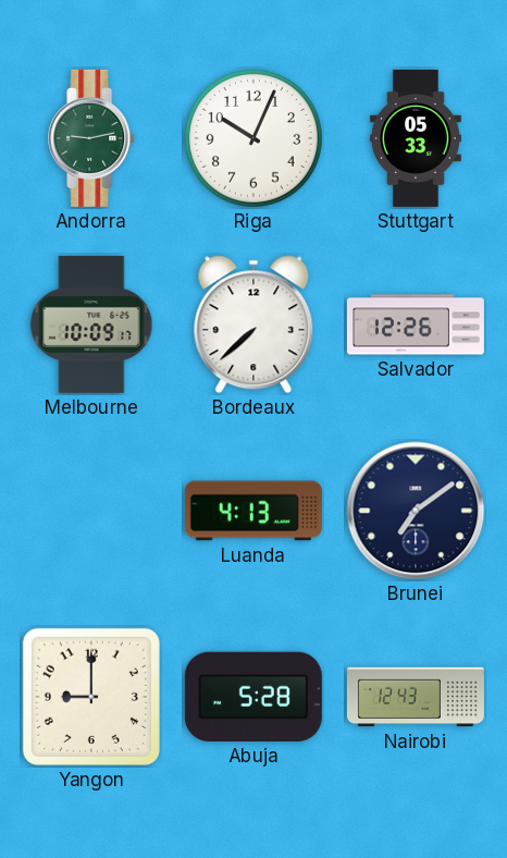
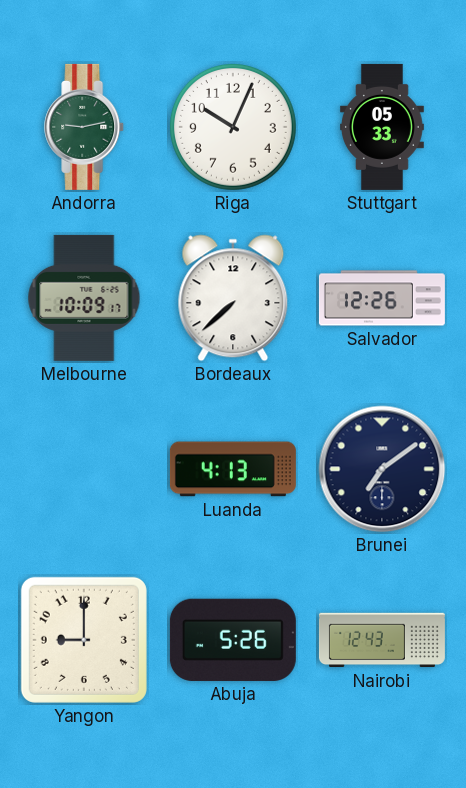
Abuja: 5:28 -> 5:26 (233, 640)
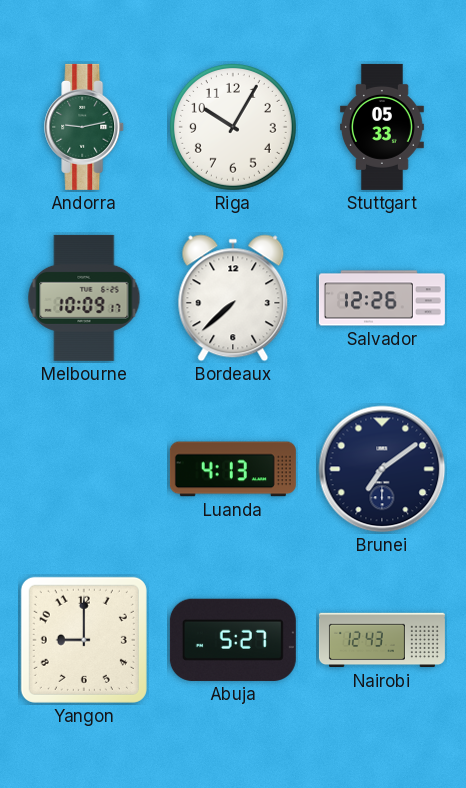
Riga: 10:04 -> 10:05 (233, 127)
Abuja: 5:26 -> 5:27 (233, 640)
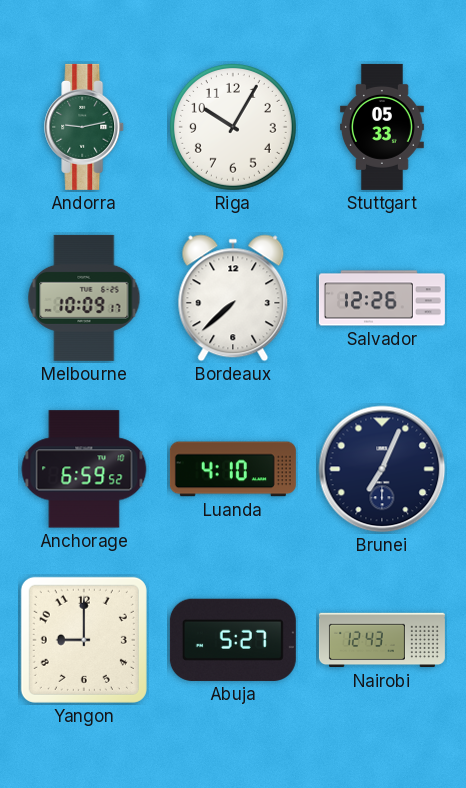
Anchorage: none -> 6:59 (84, 469)
Luanda: 4:13 -> 4:10 (233, 469)
Brunei: 7:09 -> 7:04 (382, 469)
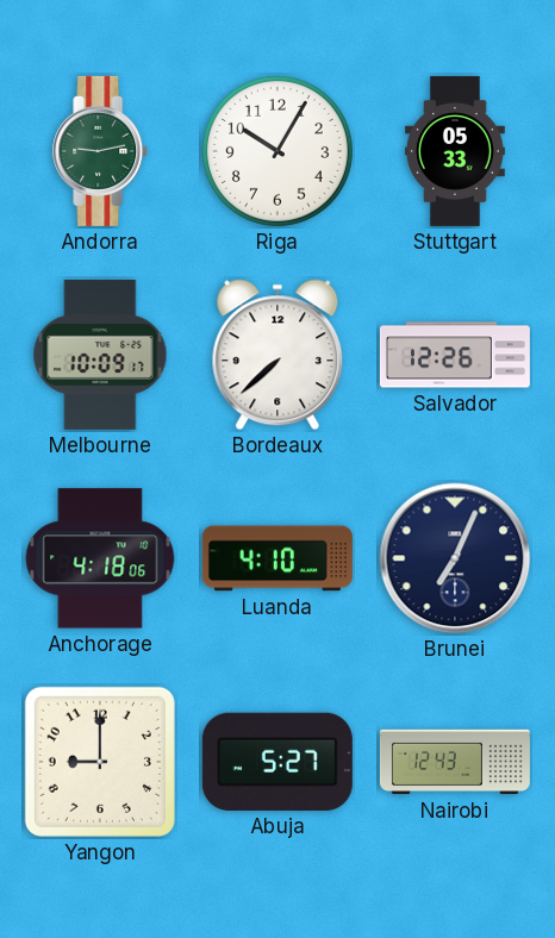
Anchorage: 6:59 -> 4:18 (100, 558)
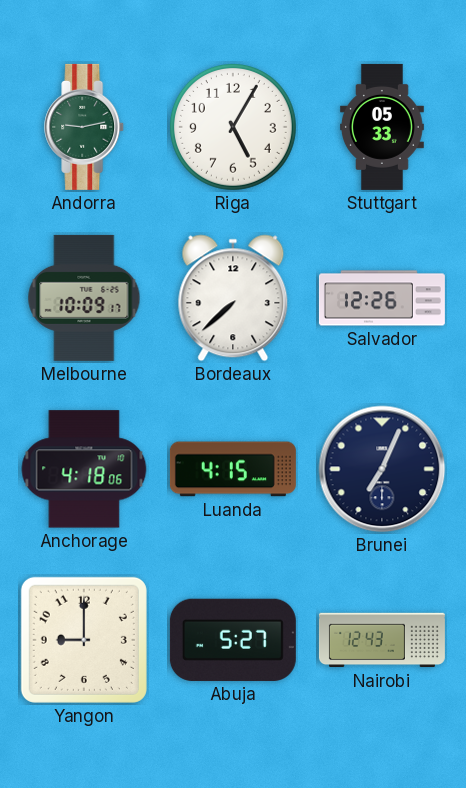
Riga: 10:05 -> 5:05 (233, 127)
Luanda: 4:10 -> 4:15 (233, 469)
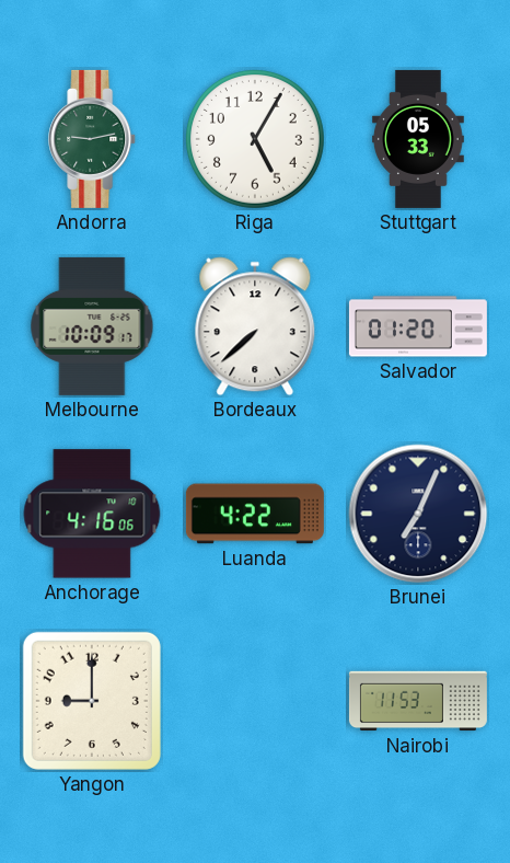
Salvador: 12:26 -> 01:20 (418, 326)
Anchorage: 4:18 -> 4:16 (92, 514)
Luanda: 4:15 -> 4:22 (255, 514)
Abuja: 5:27 -> none (233, 640)
Nairobi: 12:43 -> 11:53 (418, 701)
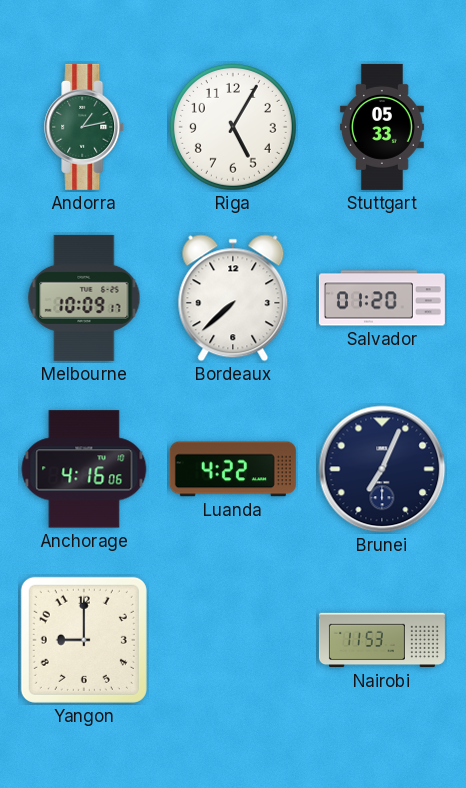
Andorra: 9:13 -> 1:13 (85, 127)
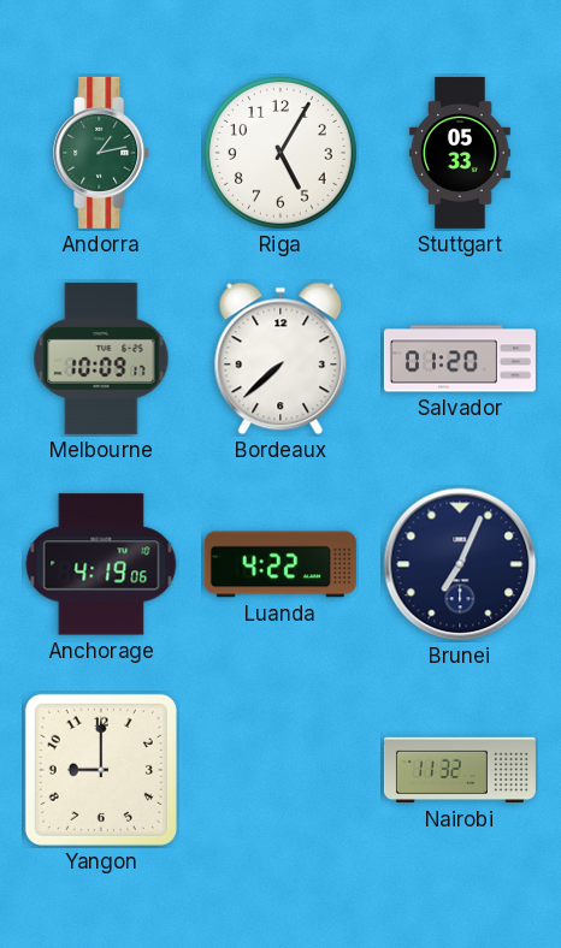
Anchorage: 4:16 -> 4:19 (101, 564)
Nairobi: 11:53 -> 11:32 (460, 770)
